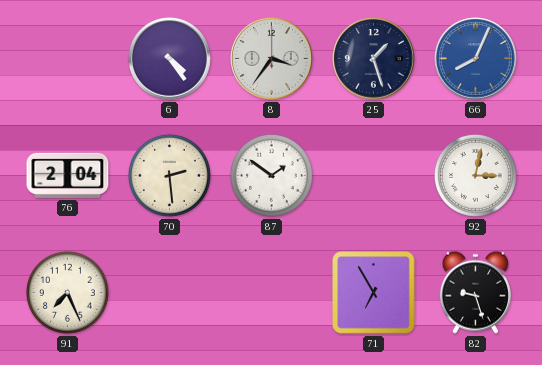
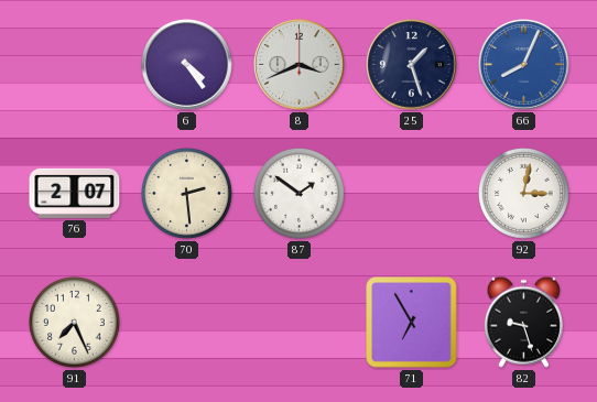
8: 3:36 -> 3:41 (300, 65)
76: 2:04 -> 2:07 (75, 193)
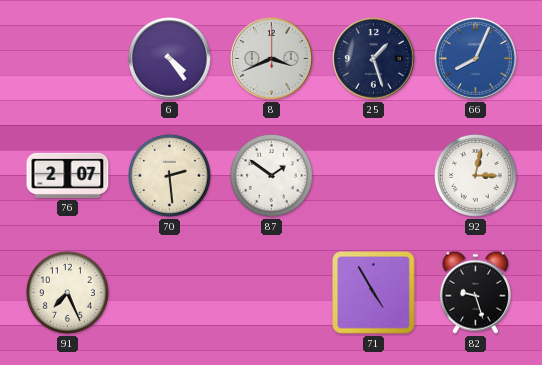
71: 6:55 -> 4:55 (374, 293)
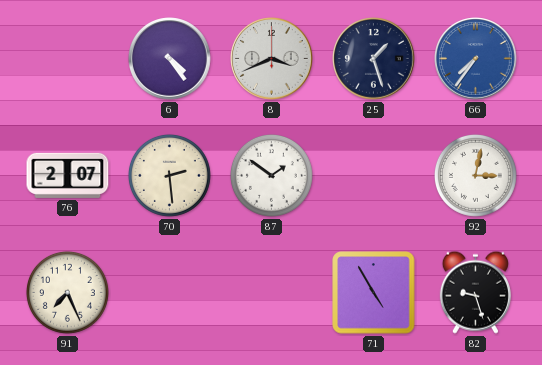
66: 8:04 -> 7:36 (476, 59)
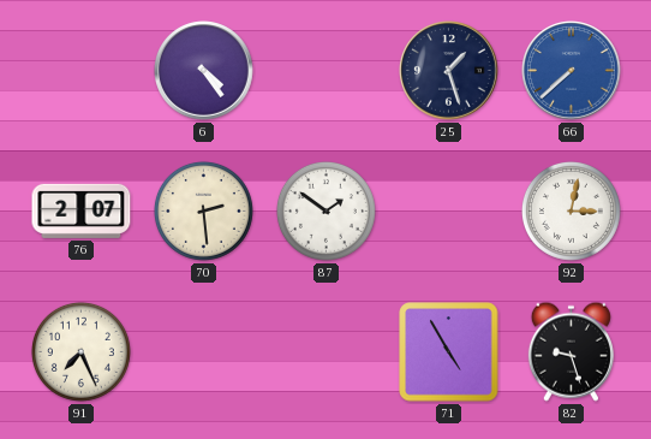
8: 3:41 -> none (272, 59)
66: 7:36 -> 7:38 (572, 71)
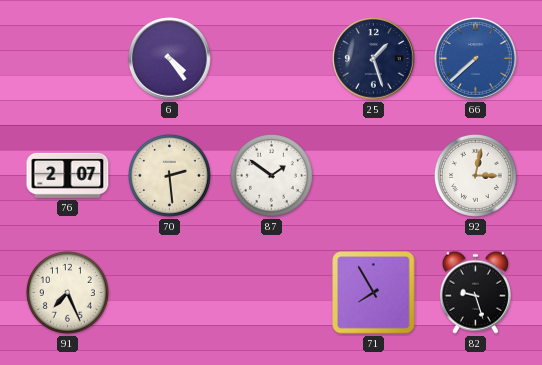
71: 4:55 -> 7:55 (374, 293)
